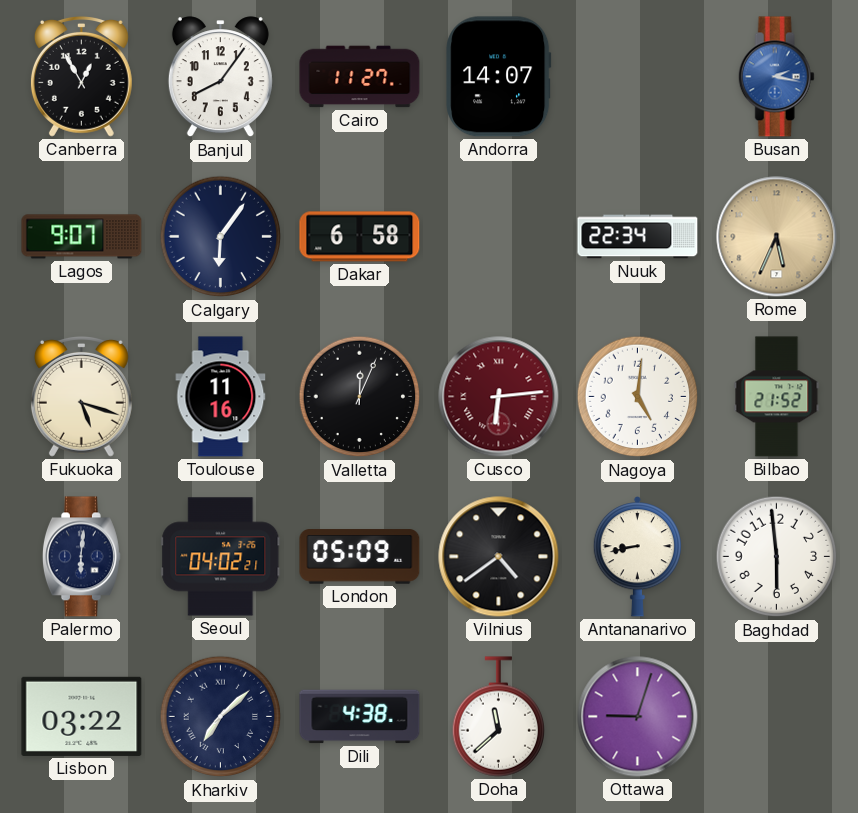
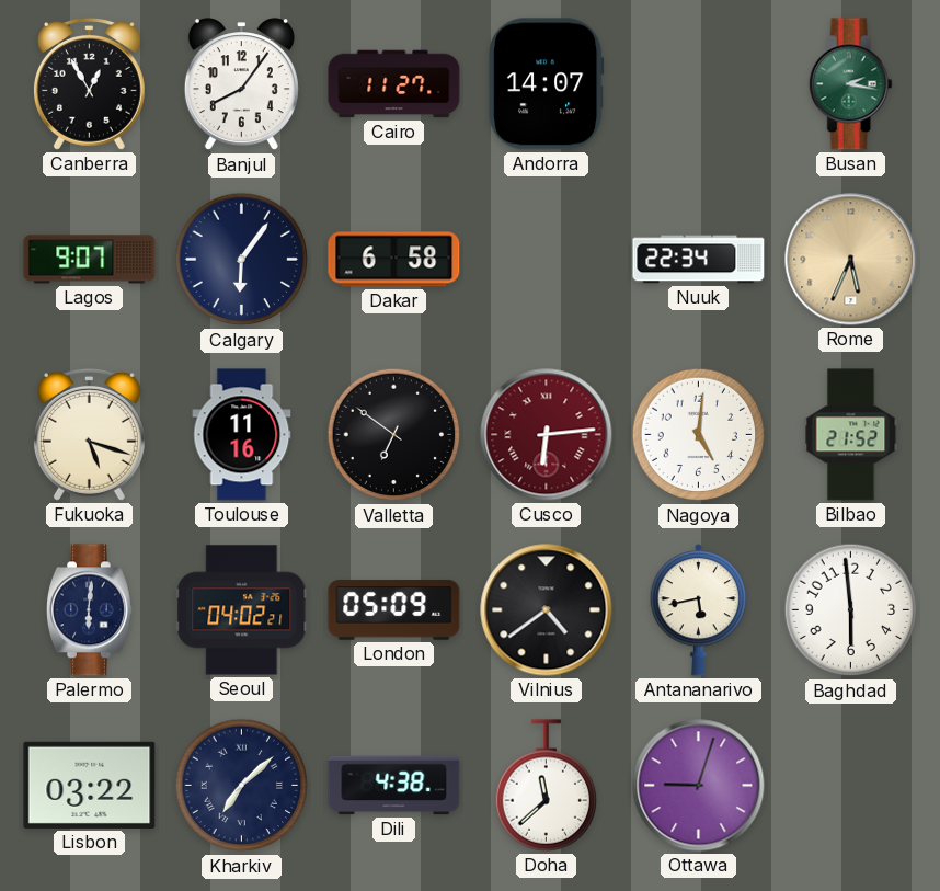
Busan dial: blue -> green (850, 84)
Valletta: 12:04 -> 6:51 (394, 435)
Antananarivo: 8:43 -> 5:43 (698, 610)
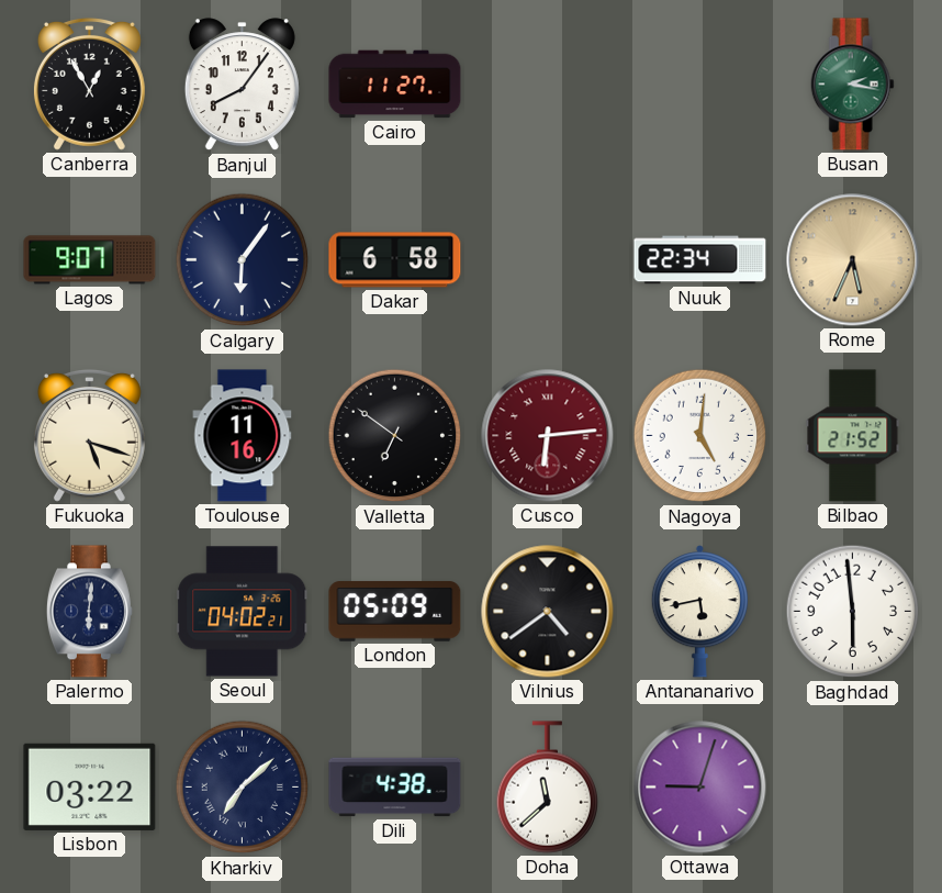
Andorra: 14:07 -> none (547, 84)
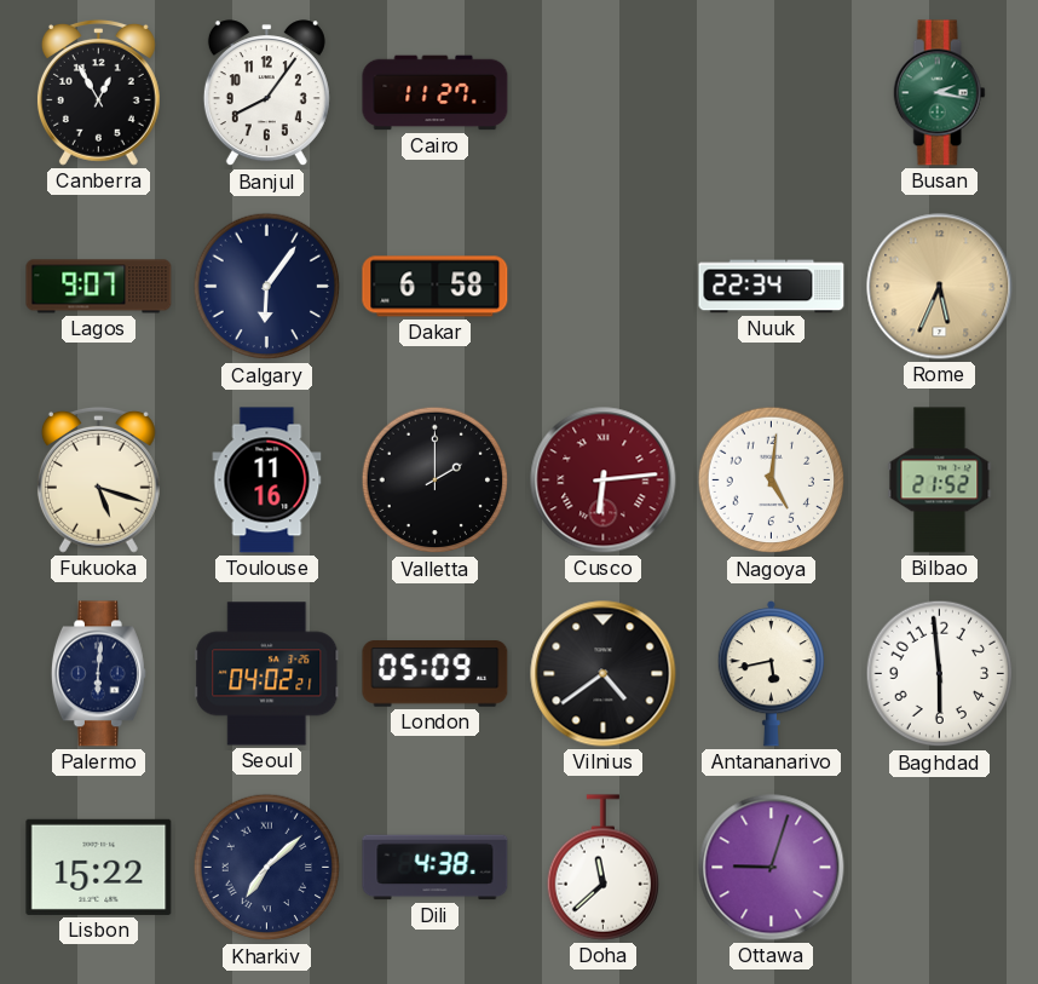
Valletta: 6:51 -> 2:00 (436, 481)
Lisbon: 03:22 -> 15:22 (99, 867)
